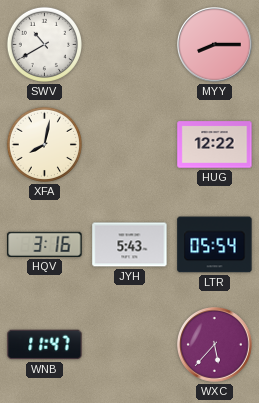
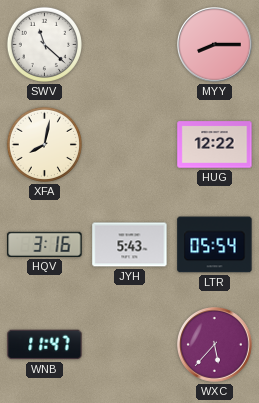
SWV: 10:40 -> 11:22 (44, 44)
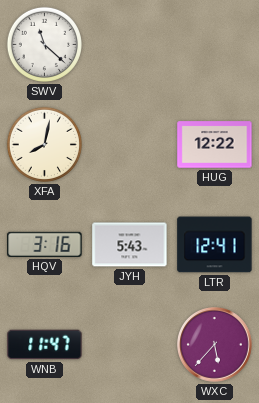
MYY: 8:15 -> none (215, 45)
LTR: 05:54 -> 12:41 (215, 245)
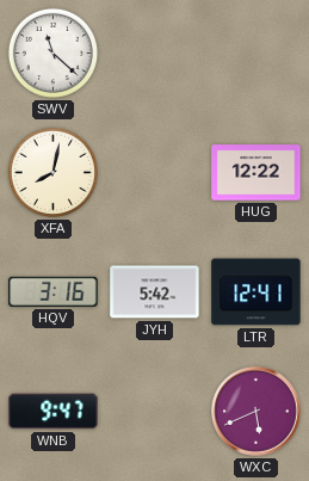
JYH: 5:43 -> 5:42 (155, 292)
WNB: 11:47 -> 9:47 (54, 412)
WXC: 5:37 -> 5:41 (257, 412)
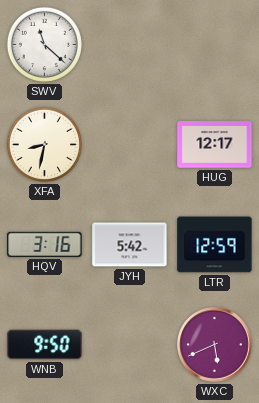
XFA: 8:02 -> 8:32 (44, 144)
HUG: 12:22 -> 12:17 (215, 145)
LTR: 12:41 -> 12:59 (215, 245)
WNB: 9:47 -> 9:50 (45, 345)
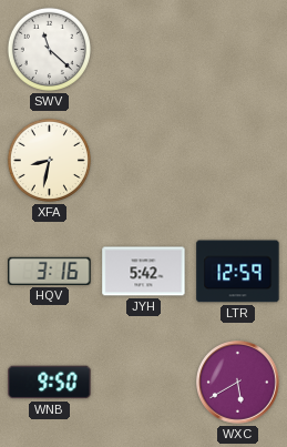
HUG: 12:17 -> none (215, 145)
WXC: 5:41 -> 5:40 (238, 383)
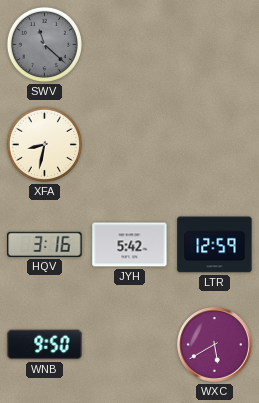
SWV dial: white -> grey (44, 44)
